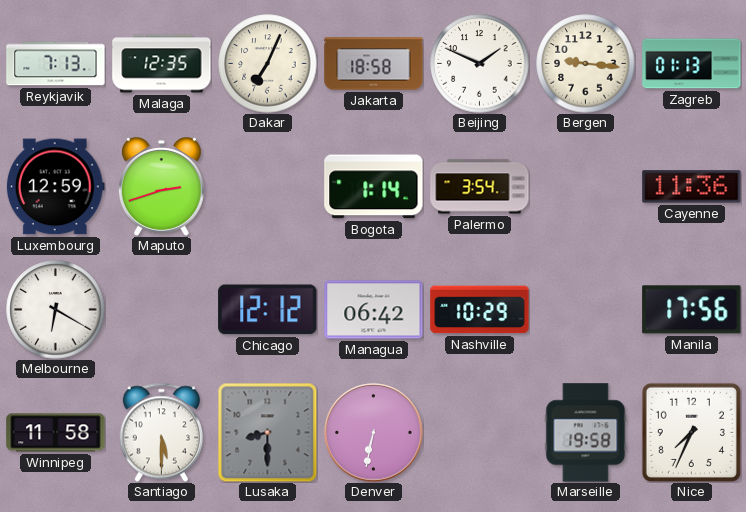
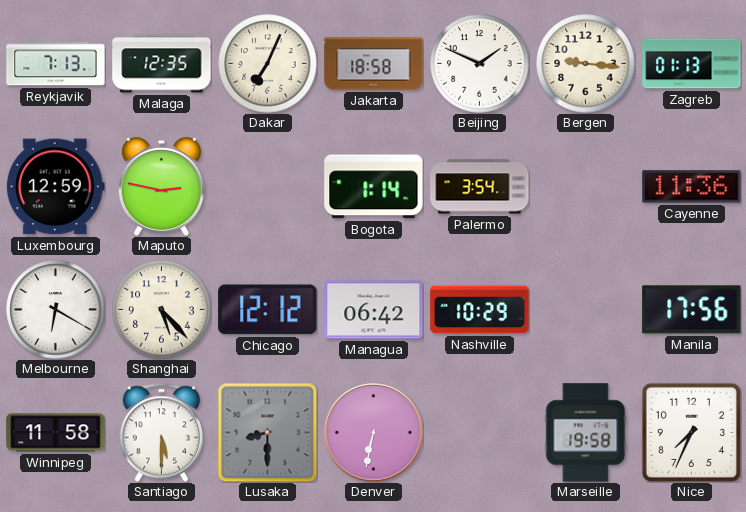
Maputo: 2:42 -> 2:47 (161, 187)
Shanghai: none -> 5:23 (162, 310)
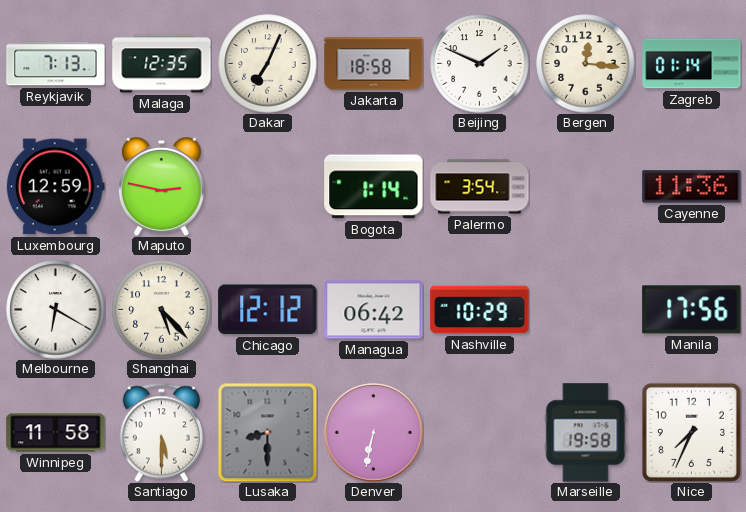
Bergen: 9:16 -> 12:16 (586, 64)
Zagreb: 01:13 -> 01:14 (692, 64)
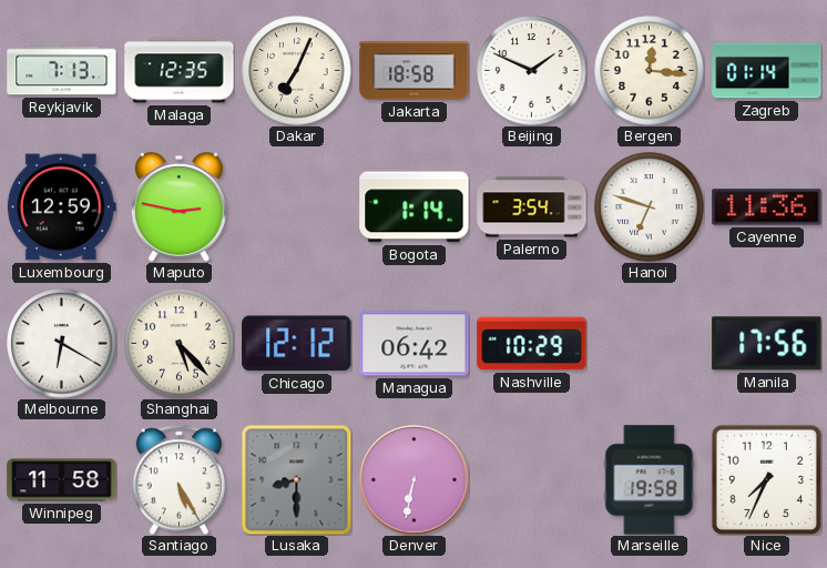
Hanoi: none -> 6:48 (650, 207)
Santiago: 5:30 -> 5:25 (178, 479)
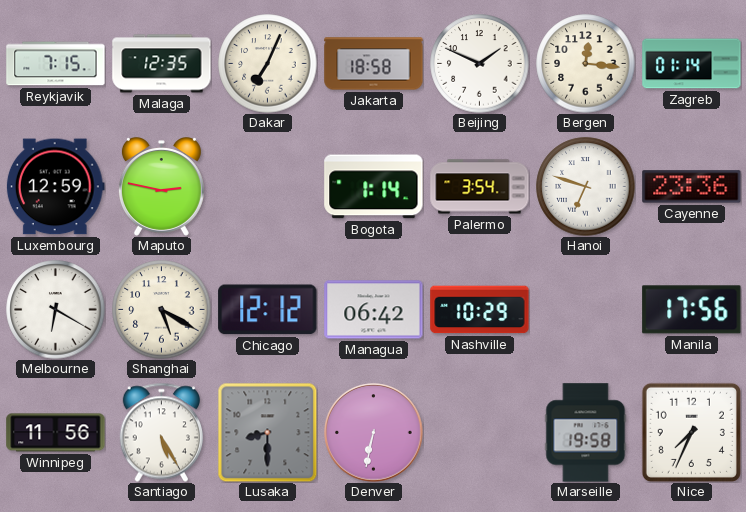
Reykjavik: 7:13 -> 7:15 (56, 64)
Cayenne: 11:36 -> 23:36 (692, 187)
Shanghai: 5:23 -> 5:20 (162, 310)
Winnipeg: 11:58 -> 11:56 (56, 433)
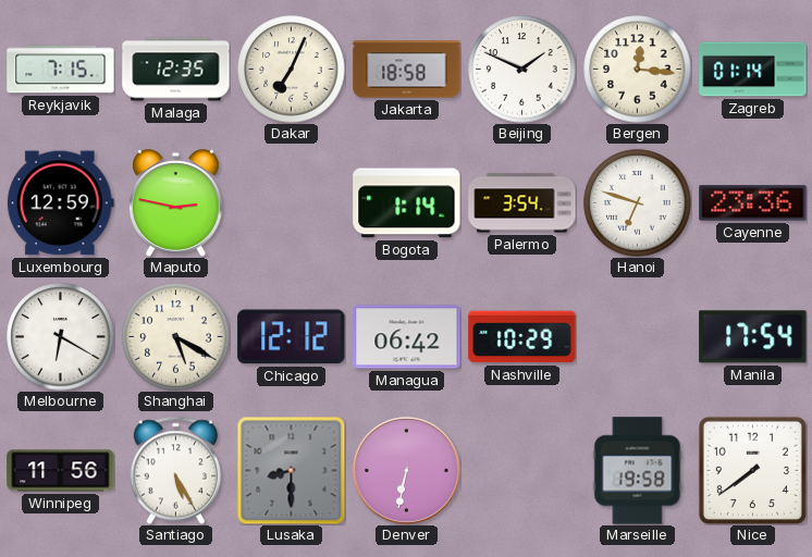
Manila: 17:56 -> 17:54 (753, 337)
Nice: 7:34 -> 7:39 (752, 470)
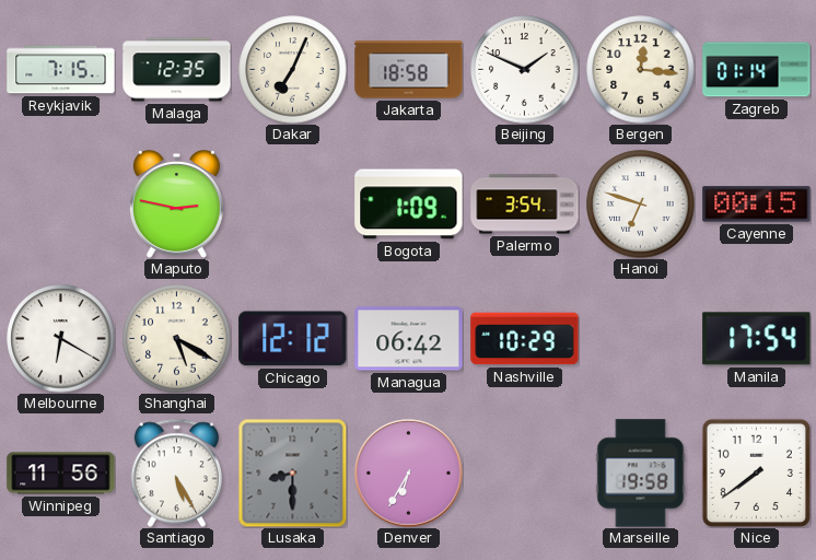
Luxembourg: 12:59 -> none (60, 203)
Bogota: 1:14 -> 1:09 (409, 205)
Cayenne: 23:36 -> 00:15 (757, 205)
Denver: 6:32 -> 6:35 (409, 474)
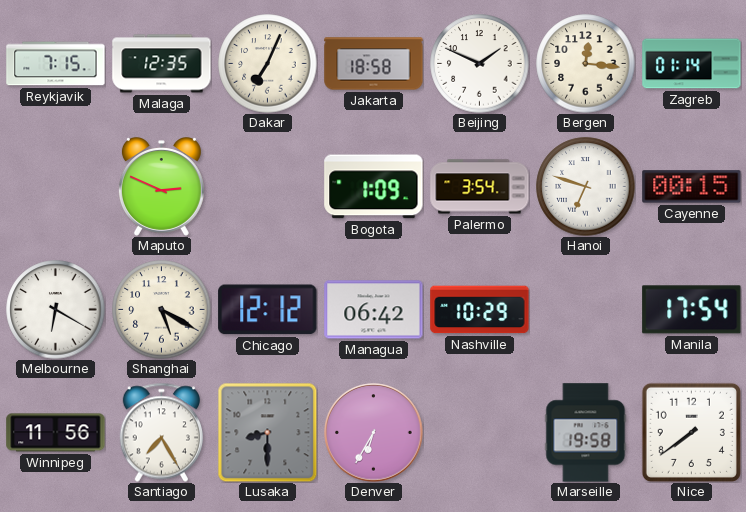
Maputo: 2:47 -> 2:49 (161, 187)
Santiago: 5:25 -> 7:25 (161, 432)
